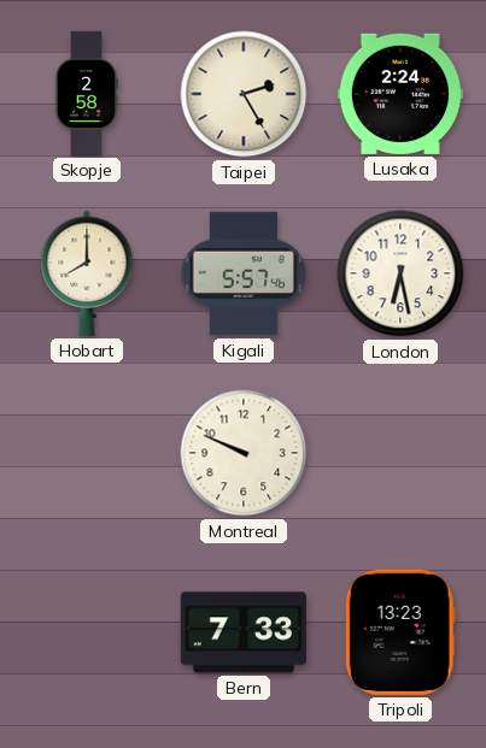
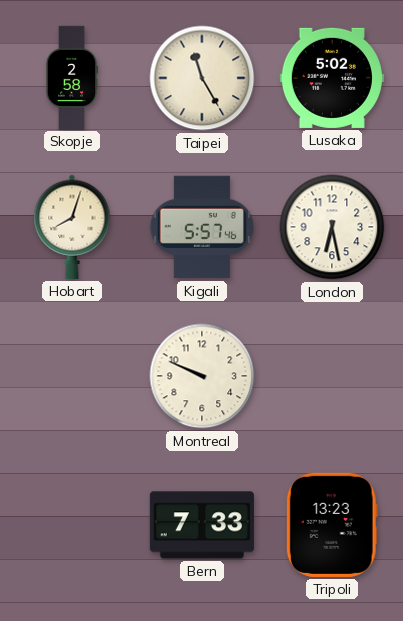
Taipei: 2:25 -> 11:25 (202, 78)
Lusaka: 2:24 -> 5:02 (332, 78)
Hobart: 8:00 -> 8:03 (72, 227)
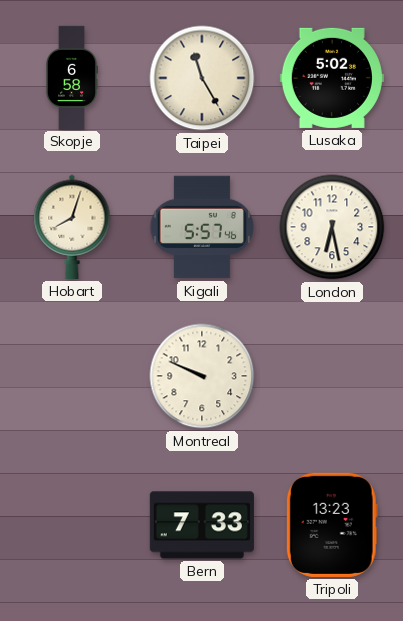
Skopje: 2:58 -> 6:58 (71, 77)
